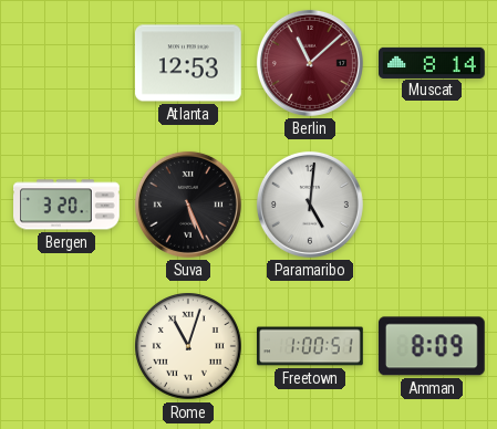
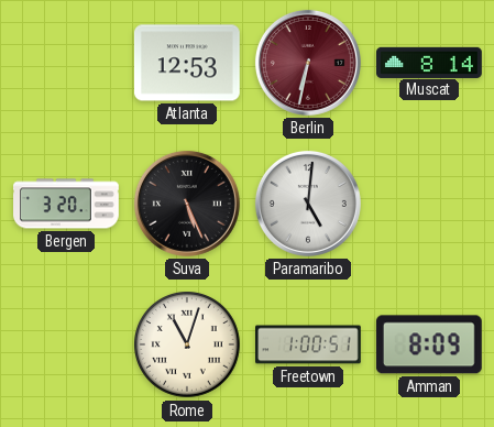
Berlin: 11:08 -> 6:32 (308, 63)
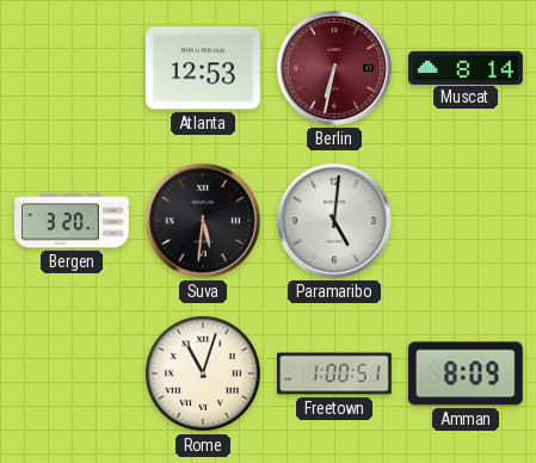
Suva: 5:26 -> 5:31 (203, 221)
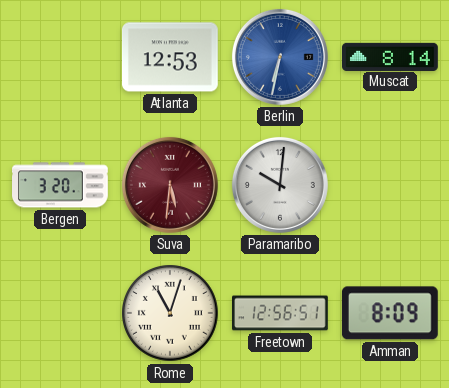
Berlin dial: burgundy -> blue (280, 57)
Suva dial: black -> burgundy (170, 185)
Paramaribo: 5:01 -> 10:01 (280, 185)
Freetown: 1:00 -> 12:56 (281, 313)
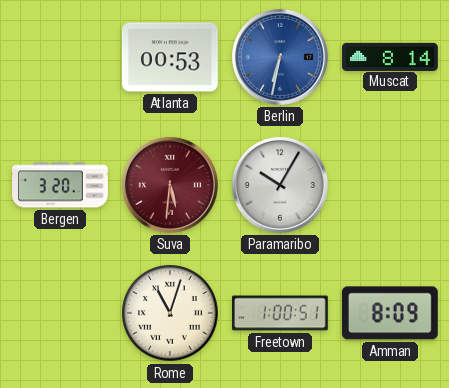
Atlanta: 12:53 -> 00:53 (170, 57)
Paramaribo: 10:01 -> 10:05 (280, 185)
Freetown: 12:56 -> 1:00 (281, 313)
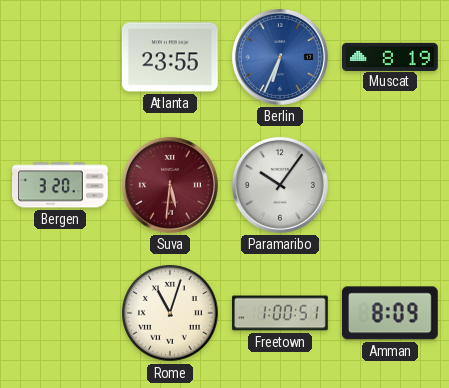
Atlanta: 00:53 -> 23:55 (170, 57)
Berlin: 6:32 -> 6:34 (280, 57)
Muscat: 8:14 -> 8:19 (391, 56)
Paramaribo: 10:05 -> 10:06 (280, 185)
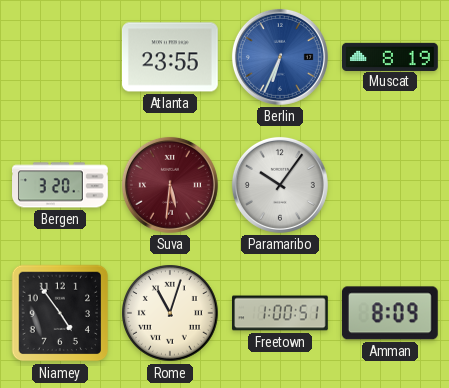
Niamey: none -> 4:54 (60, 313)
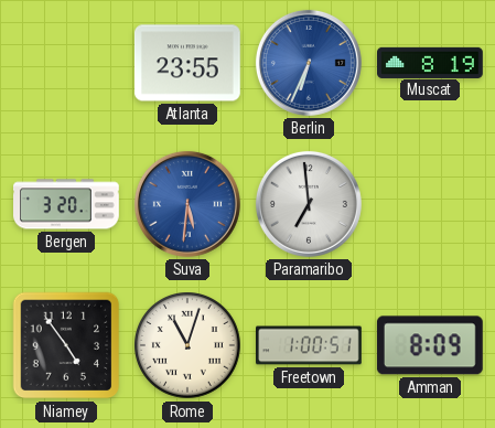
Suva dial: burgundy -> blue (187, 204)
Paramaribo: 10:06 -> 6:59 (309, 204)
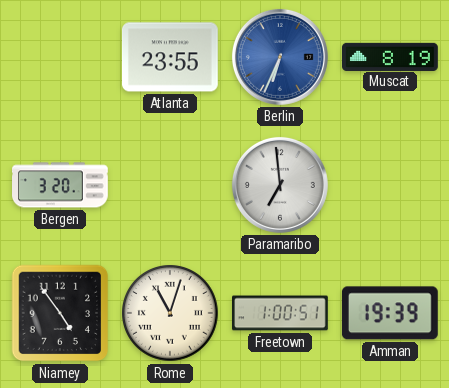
Suva: 5:31 -> none (187, 204)
Amman: 8:09 -> 19:39 (390, 313)
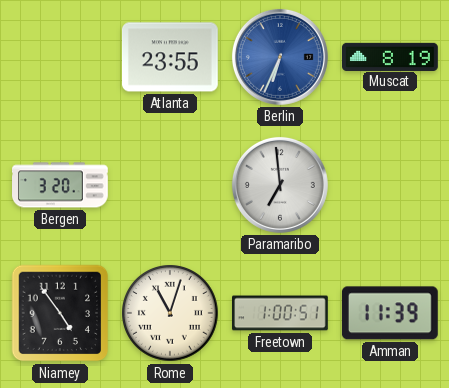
Amman: 19:39 -> 11:39 (390, 313)
